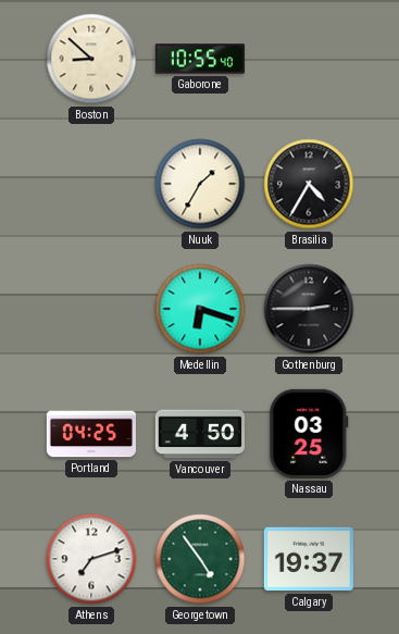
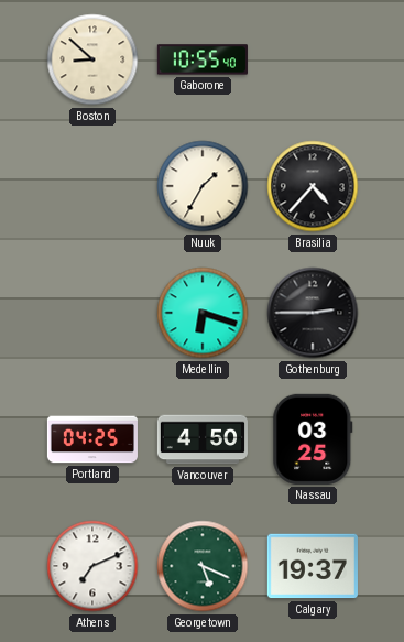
Brasilia: 4:35 -> 4:37 (313, 186)
Athens: 7:12 -> 7:11 (92, 566)
Georgetown: 4:54 -> 5:19 (203, 566)
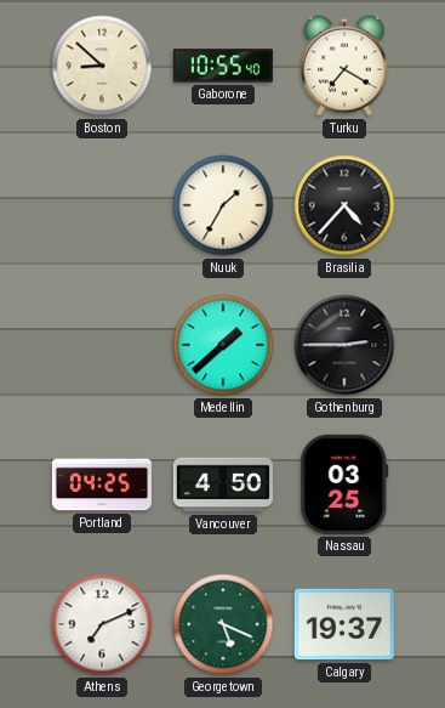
Turku: none -> 7:20 (344, 66)
Medellin: 6:18 -> 1:38 (223, 345)
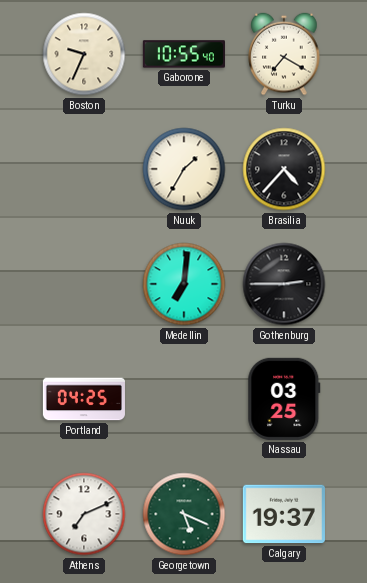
Boston: 8:52 -> 9:34 (84, 54)
Medellin: 1:38 -> 7:01 (184, 284)
Vancouver: 4:50 -> none (222, 485)
